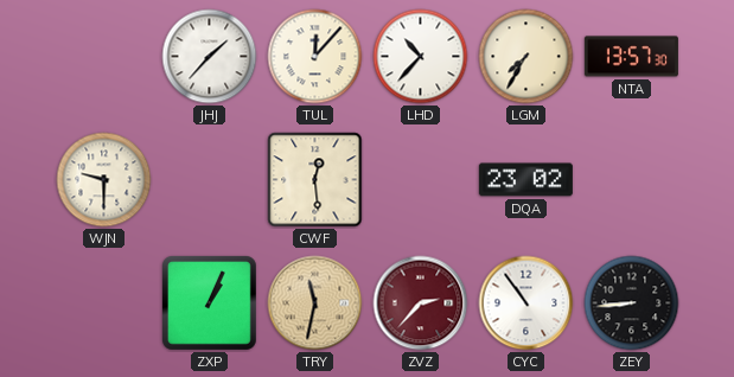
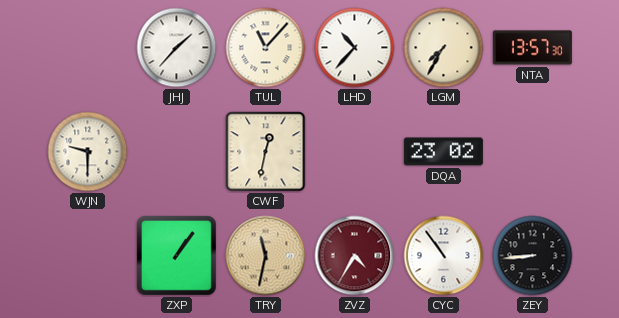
TUL: 12:07 -> 11:07 (266, 48)
CWF: 12:29 -> 12:32 (266, 152)
ZXP: 1:04 -> 1:06 (177, 256)
ZVZ: 2:37 -> 4:35 (355, 256)
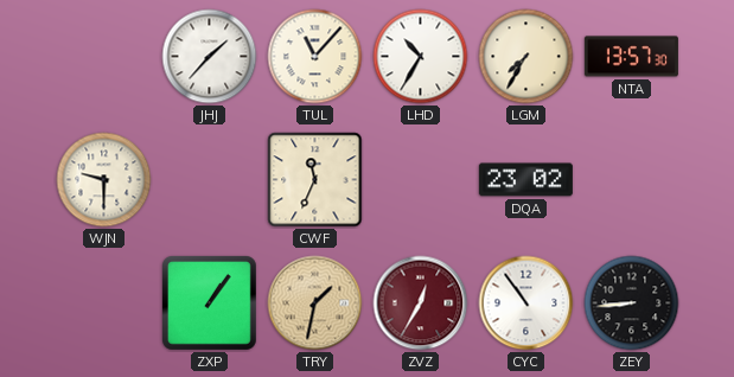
LHD: 10:37 -> 10:35 (421, 57)
CWF: 12:32 -> 11:34 (315, 180)
TRY: 11:32 -> 1:32 (315, 303)
ZVZ: 4:35 -> 12:35 (421, 303)
